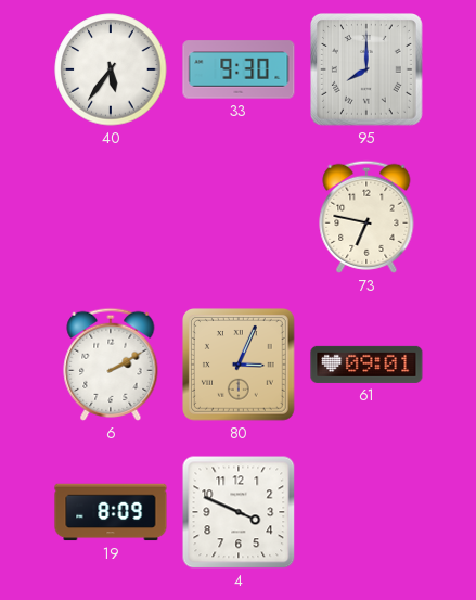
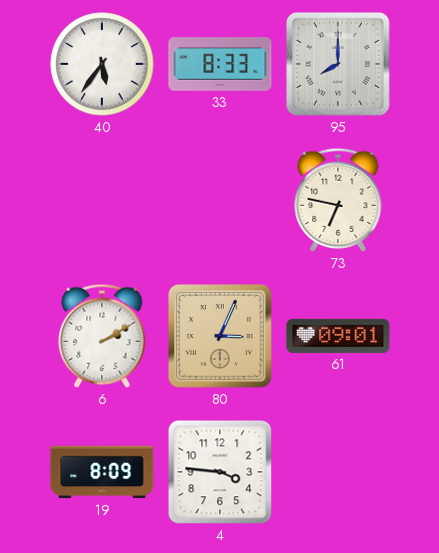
33: 9:30 -> 8:33 (220, 64)
4: 3:49 -> 3:46 (220, 472)
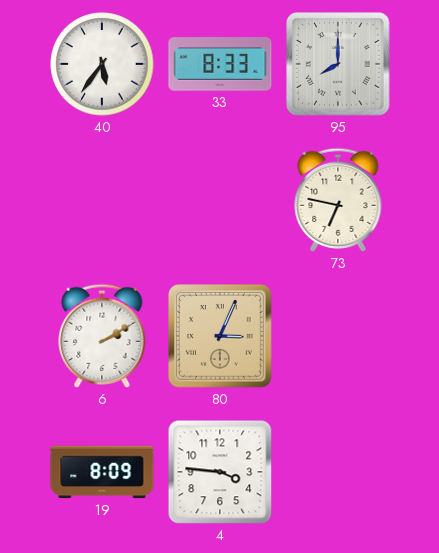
61: 09:01 -> none (338, 336)
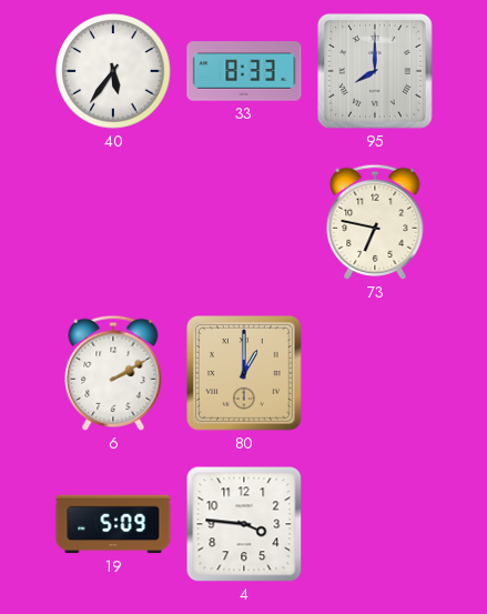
80: 3:04 -> 1:00 (245, 374)
19: 8:09 -> 5:09 (113, 524)
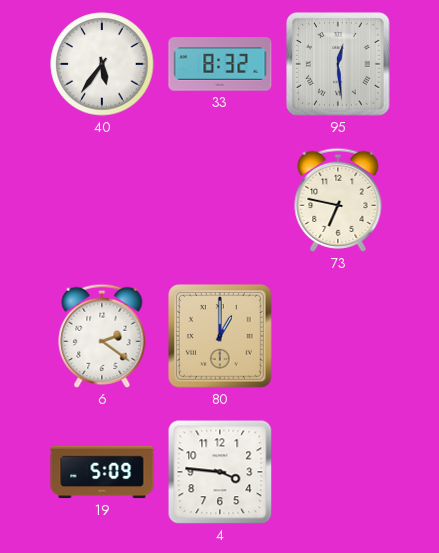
33: 8:33 -> 8:32 (220, 64)
95: 8:00 -> 12:29 (339, 65)
6: 2:10 -> 2:21 (102, 336)
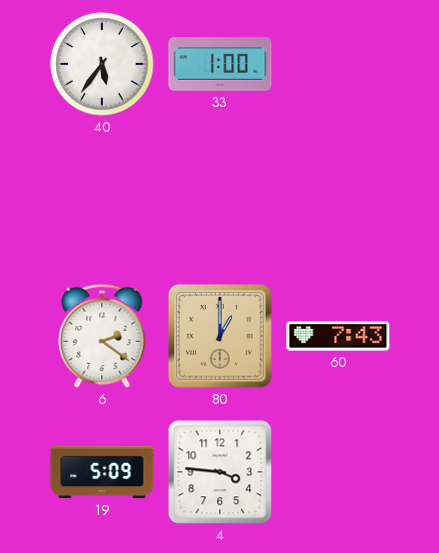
33: 8:32 -> 1:00 (220, 64)
95: 12:29 -> none (339, 65)
73: 6:47 -> none (338, 200)
60: none -> 7:43 (338, 336)
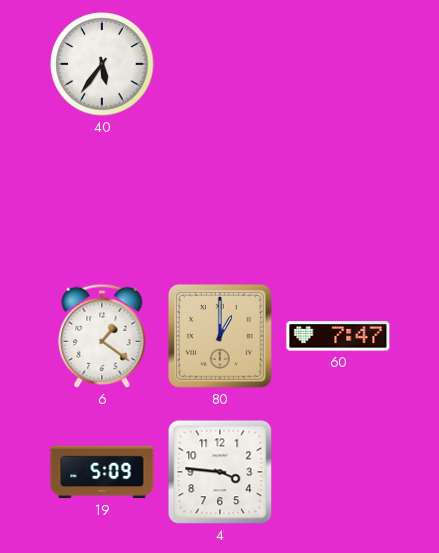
33: 1:00 -> none (220, 64)
6: 2:21 -> 1:21 (102, 336)
60: 7:43 -> 7:47 (338, 336)
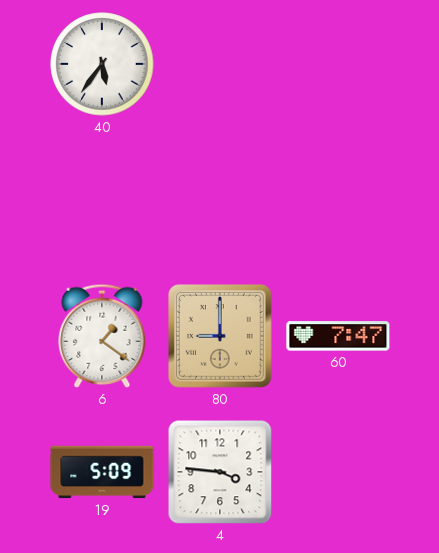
80: 1:00 -> 9:00 (221, 337)
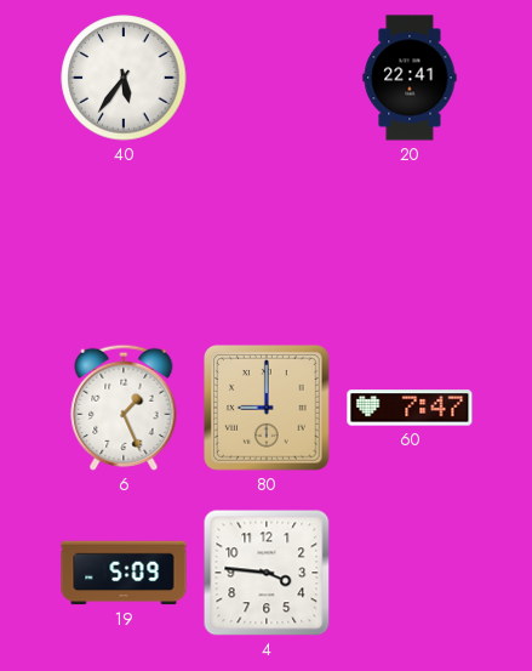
20: none -> 22:41 (410, 78)
6: 1:21 -> 1:26 (124, 408)
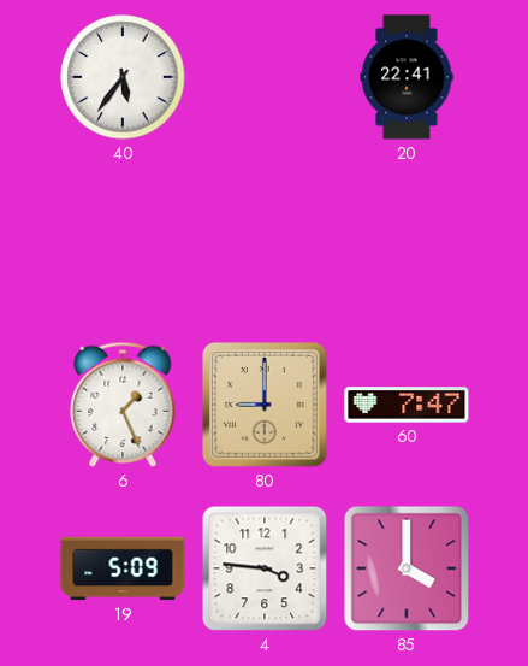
85: none -> 4:00 (407, 568)
